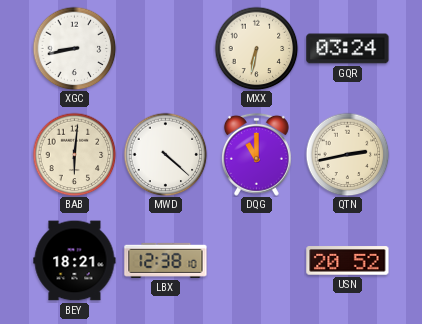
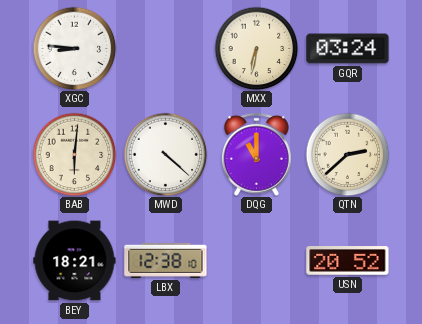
XGC: 8:43 -> 8:46 (74, 48)
QTN: 2:43 -> 2:38 (347, 154)
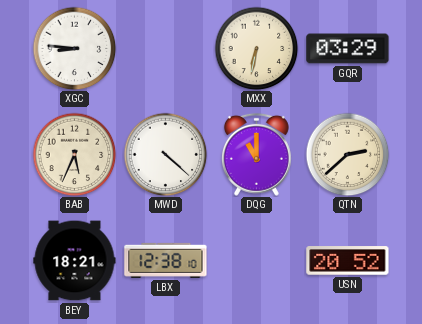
GQR: 03:24 -> 03:29 (348, 49)
BAB: 6:01 -> 5:34 (74, 154)
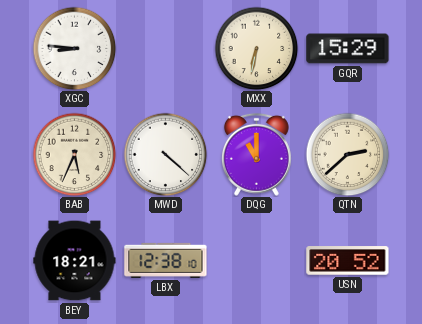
GQR: 03:29 -> 15:29 (348, 49)
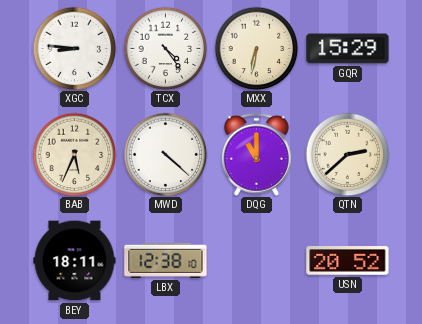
TCX: none -> 4:24 (165, 48)
BEY: 18:21 -> 18:11 (75, 261)
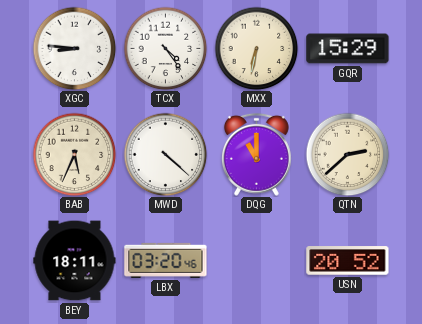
LBX: 12:38 -> 03:20 (166, 260)
